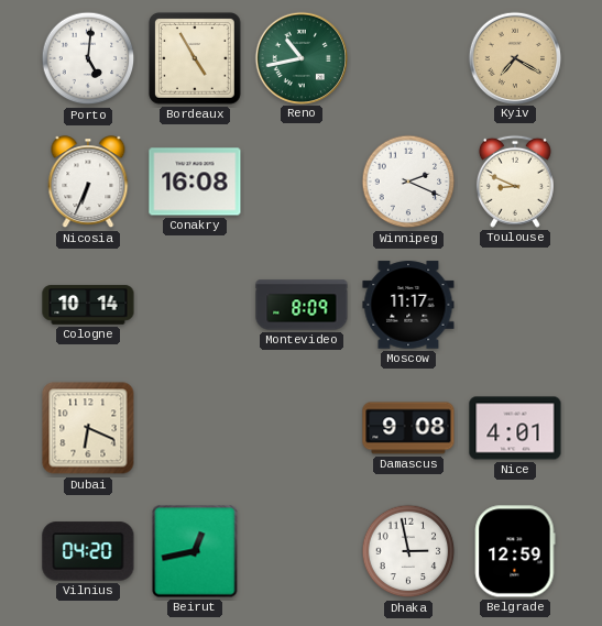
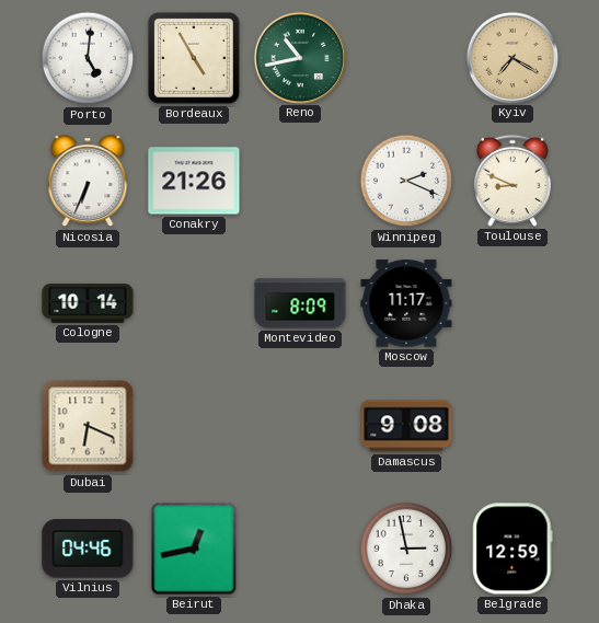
Conakry: 16:08 -> 21:26 (194, 181)
Nice: 4:01 -> none (515, 428)
Vilnius: 04:20 -> 04:46 (88, 549)
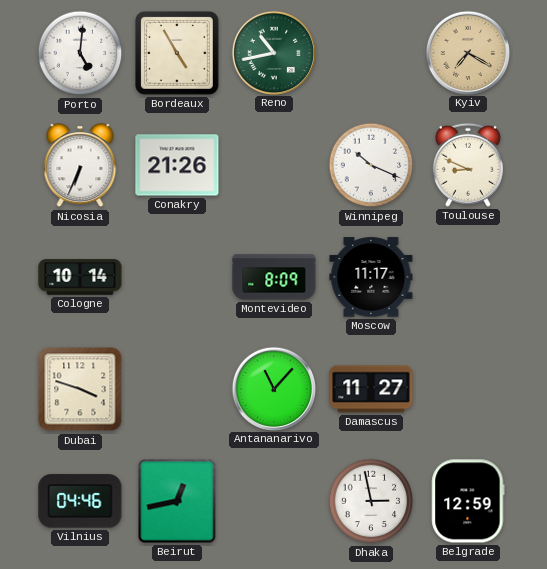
Winnipeg: 2:19 -> 10:19 (371, 165)
Dubai: 6:19 -> 3:48 (80, 389)
Antananarivo: none -> 11:07 (273, 388)
Damascus: 9:08 -> 11:27 (371, 389)
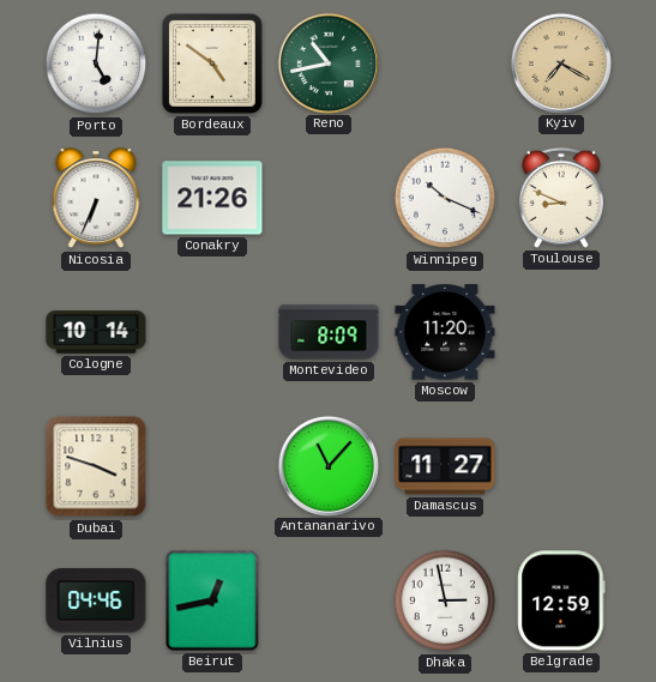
Bordeaux: 4:55 -> 4:51 (213, 65)
Moscow: 11:17 -> 11:20 (445, 332)
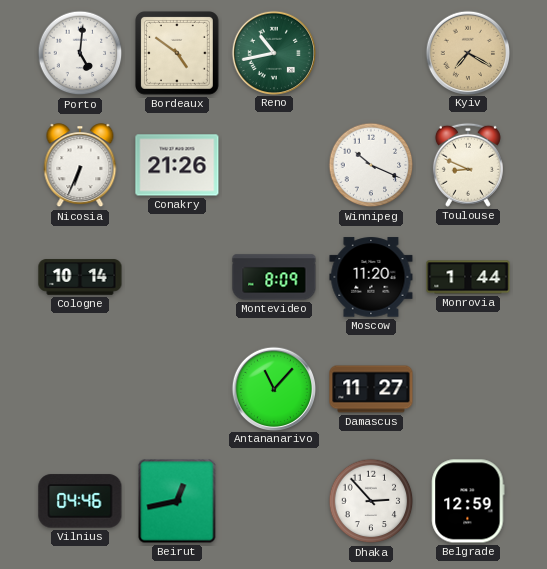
Monrovia: none -> 1:44 (468, 277)
Dubai: 3:48 -> none (96, 466)
Dhaka: 2:58 -> 2:53 (371, 501)
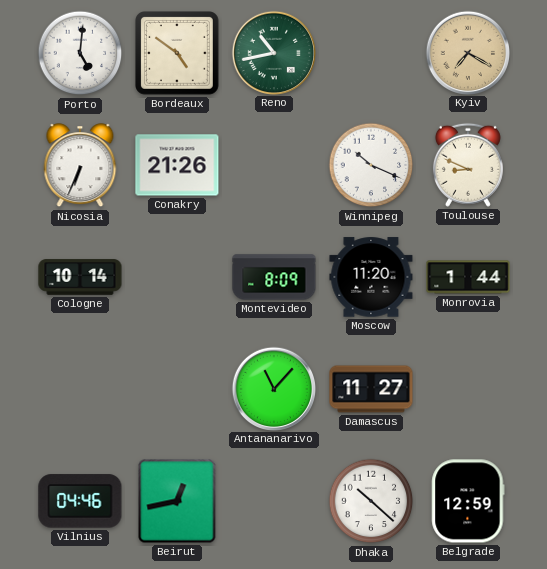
Dhaka: 2:53 -> 10:22 (371, 501)
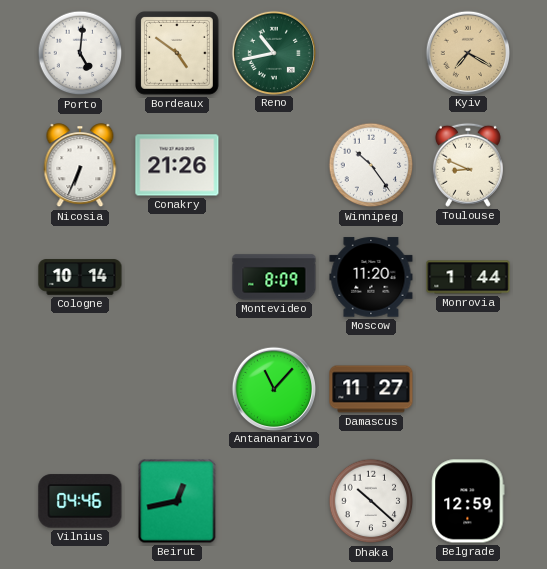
Winnipeg: 10:19 -> 10:24 (371, 165)
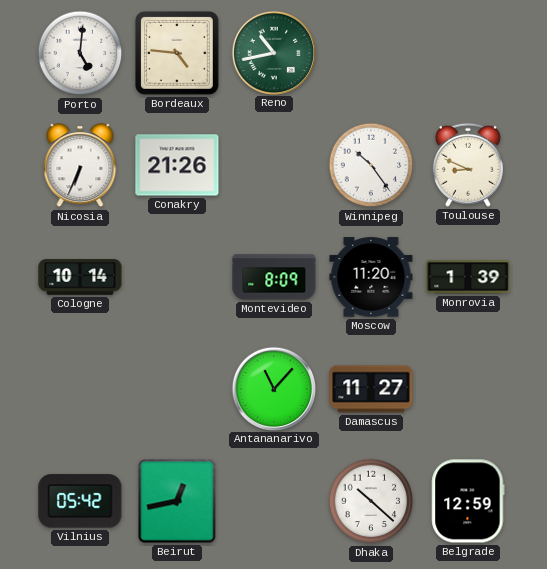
Bordeaux: 4:51 -> 4:46 (178, 54)
Kyiv: 7:20 -> none (467, 52)
Monrovia: 1:44 -> 1:39 (468, 277)
Vilnius: 04:46 -> 05:42 (80, 501)
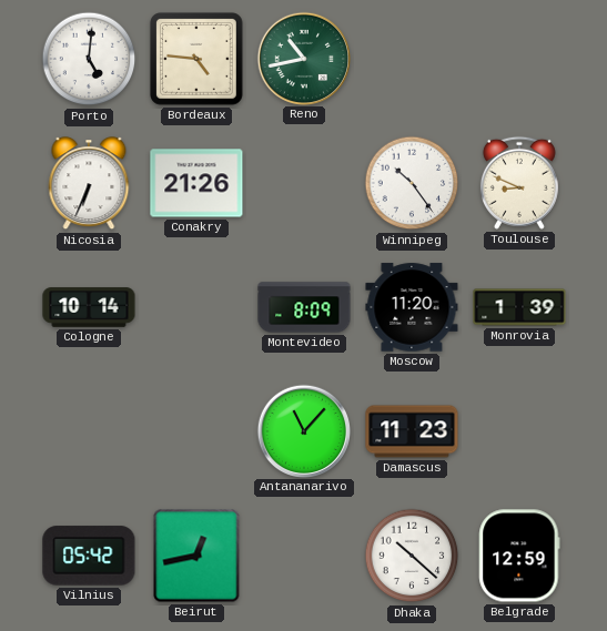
Damascus: 11:27 -> 11:23 (412, 431)
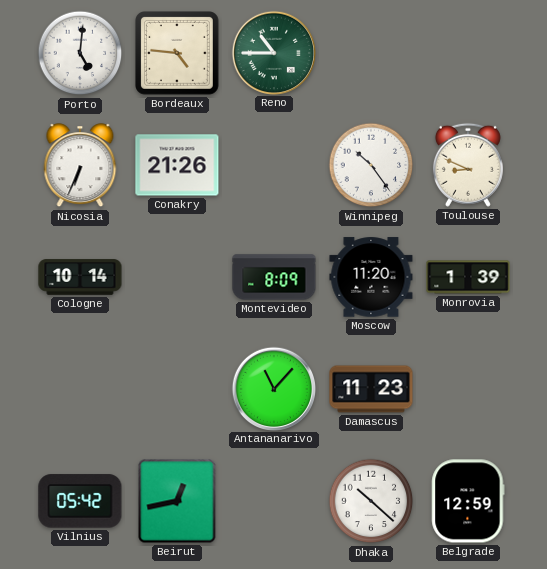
Reno: 10:43 -> 10:45 (273, 52)
